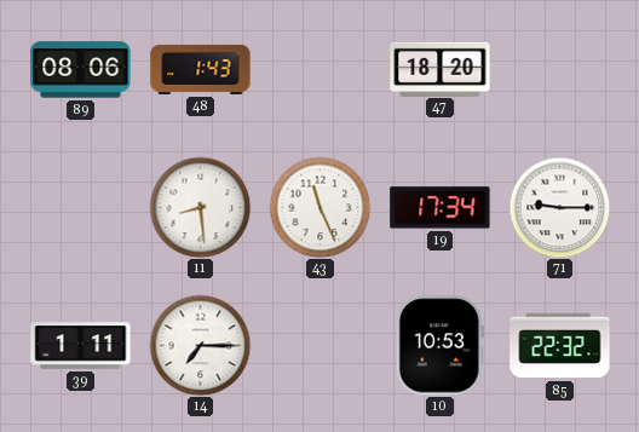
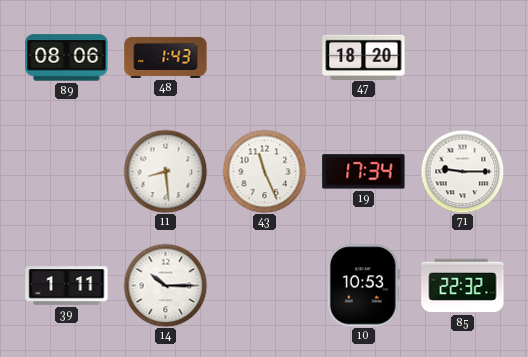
14: 7:15 -> 10:15 (165, 285)
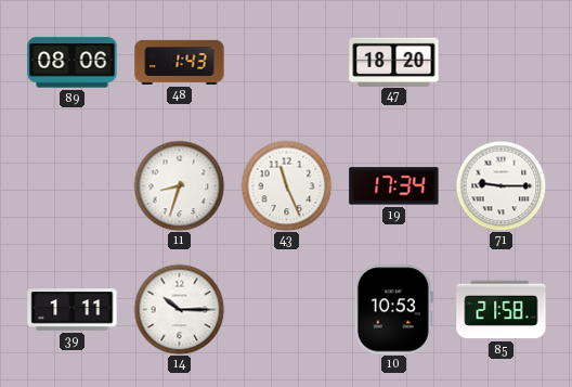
11: 8:29 -> 8:33 (179, 185)
85: 22:32 -> 21:58 (502, 310)
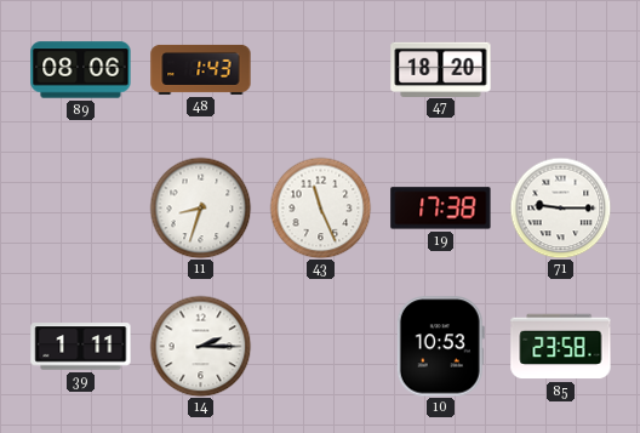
19: 17:34 -> 17:38 (441, 209)
14: 10:15 -> 2:15 (200, 346)
85: 21:58 -> 23:58 (561, 347)
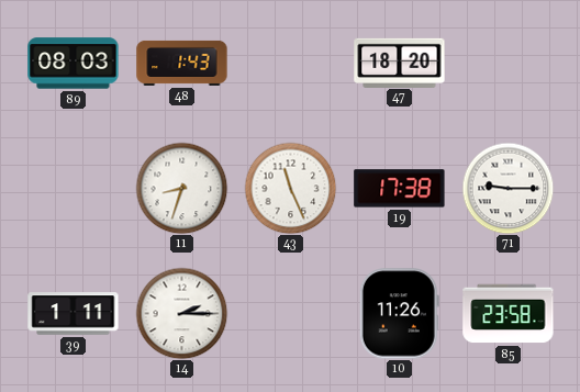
89: 08:06 -> 08:03 (74, 64)
10: 10:53 -> 11:26 (399, 314)
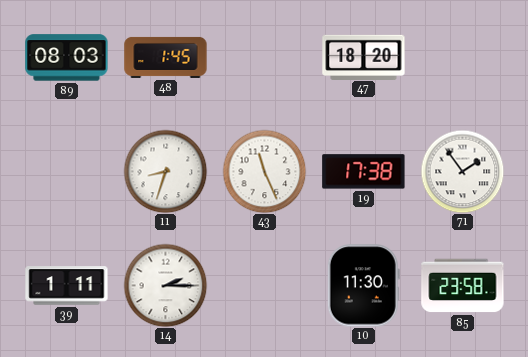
48: 1:43 -> 1:45 (166, 57)
71: 9:15 -> 1:54 (462, 171)
10: 11:26 -> 11:30 (363, 286)
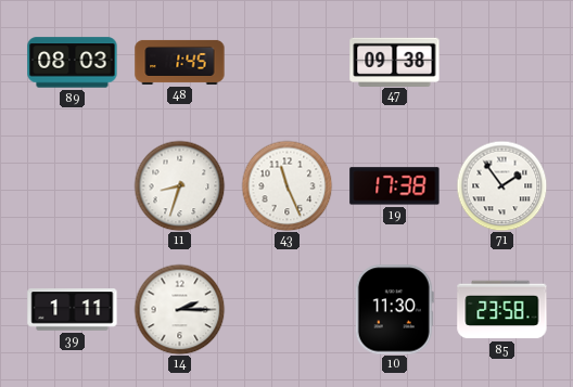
47: 18:20 -> 09:38 (395, 62)
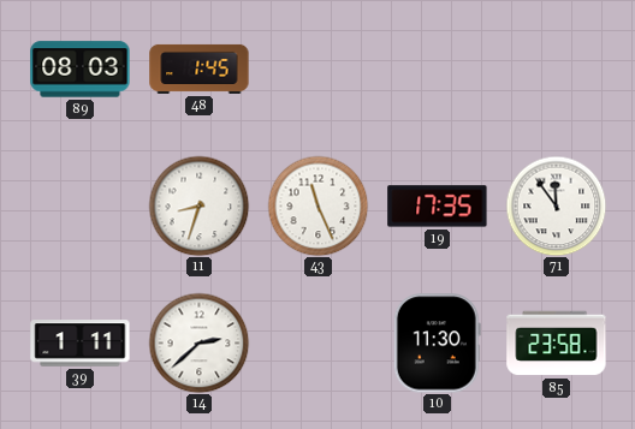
47: 09:38 -> none (395, 62)
19: 17:38 -> 17:35 (438, 207)
71: 1:54 -> 11:54 (556, 205)
14: 2:15 -> 2:38 (198, 342)
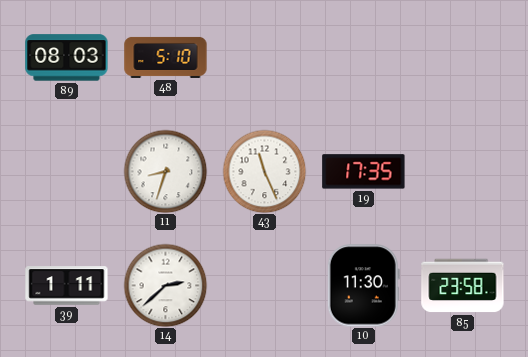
48: 1:45 -> 5:10 (166, 57)
71: 11:54 -> none (556, 205)
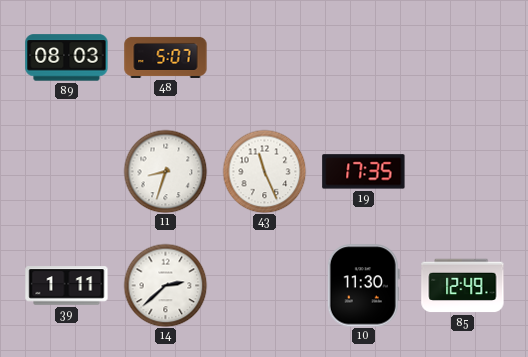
48: 5:10 -> 5:07 (166, 57)
85: 23:58 -> 12:49 (463, 286)
